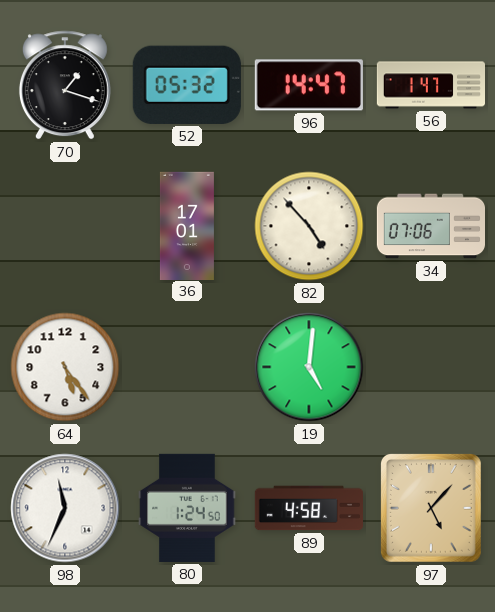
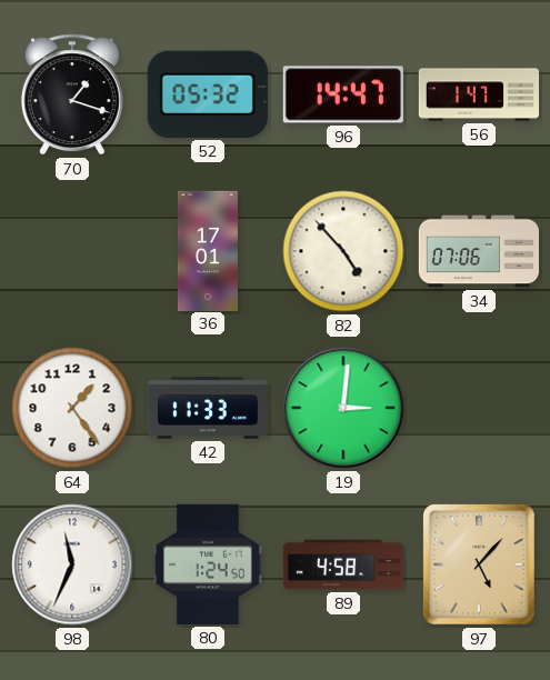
64: 5:24 -> 1:24 (72, 408)
42: none -> 11:33 (208, 408)
19: 5:01 -> 3:01 (343, 408)
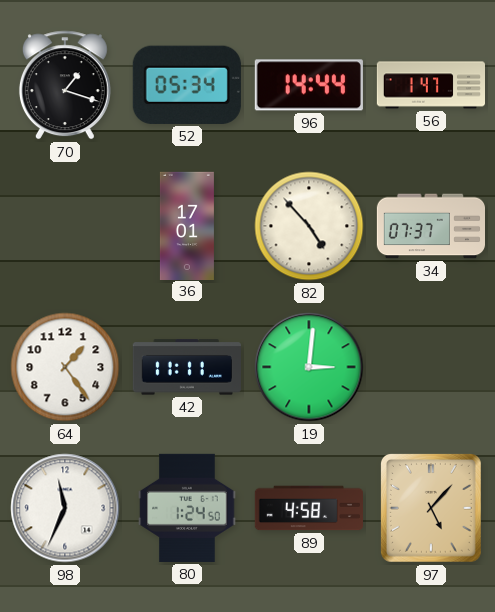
52: 05:32 -> 05:34 (187, 85)
96: 14:47 -> 14:44 (309, 85)
34: 07:06 -> 07:37 (430, 226)
42: 11:33 -> 11:11 (187, 367)
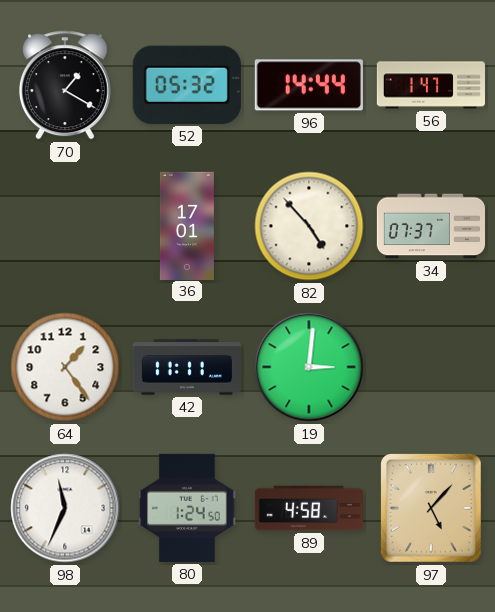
70: 1:18 -> 1:20 (65, 85)
52: 05:34 -> 05:32 (187, 85)
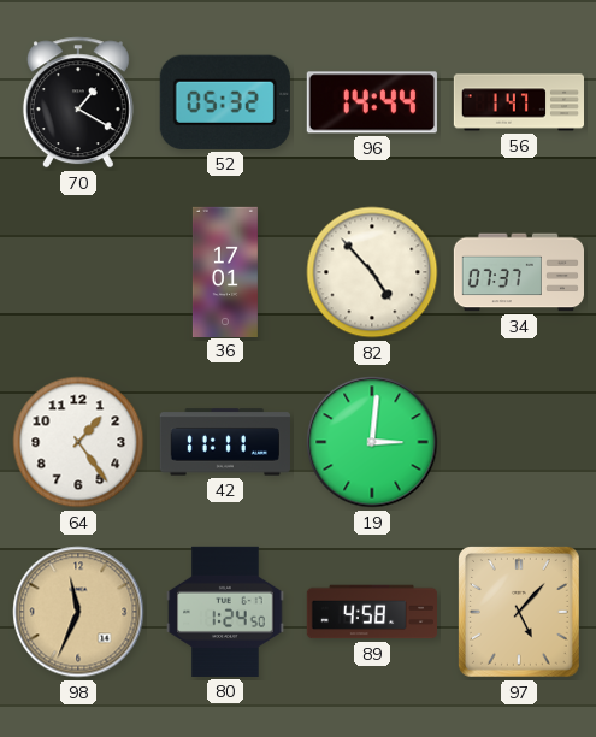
98 dial: white -> champagne (78, 612)
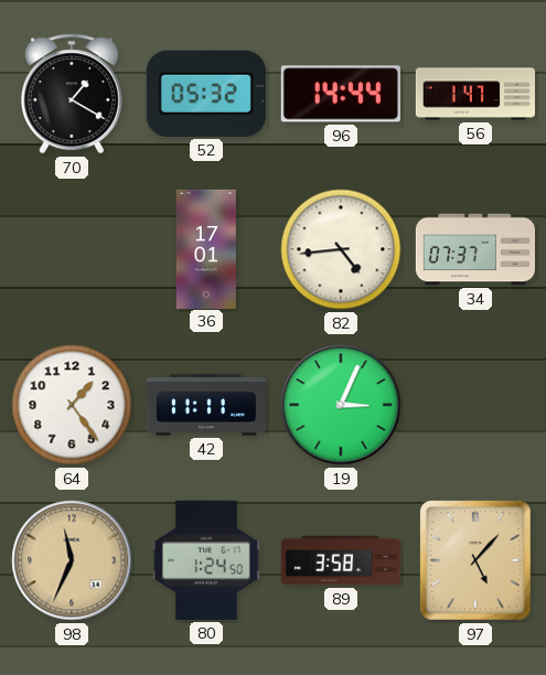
82: 4:53 -> 4:44 (341, 249)
19: 3:01 -> 3:04 (341, 405)
89: 4:58 -> 3:58 (340, 560)
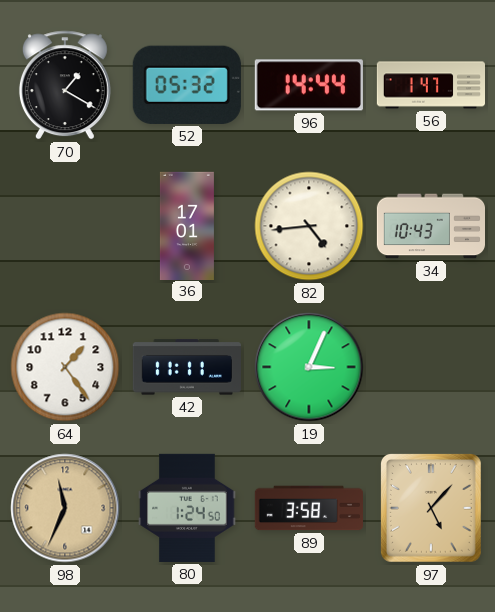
34: 07:37 -> 10:43 (430, 226)
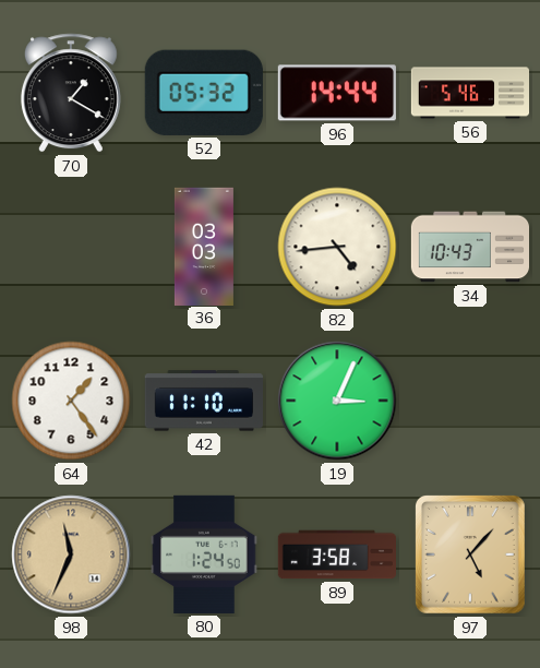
56: 1:47 -> 5:46 (469, 93)
36: 17:01 -> 03:03 (204, 246)
42: 11:11 -> 11:10 (204, 401)
